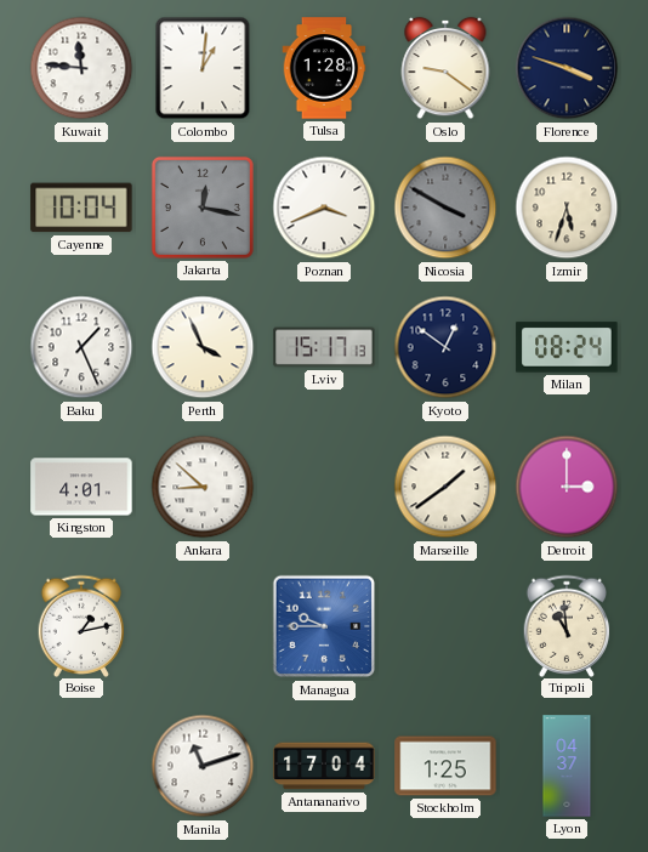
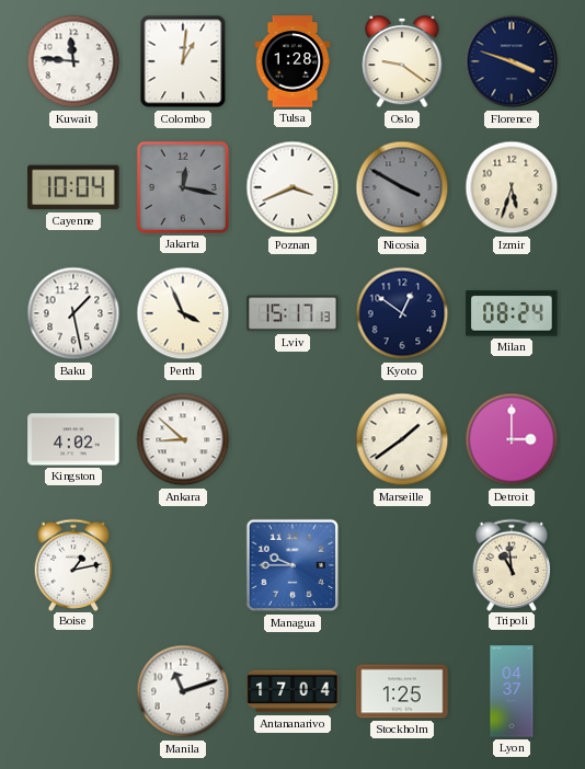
Baku: 1:26 -> 1:28 (73, 313)
Kingston: 4:01 -> 4:02 (73, 439)
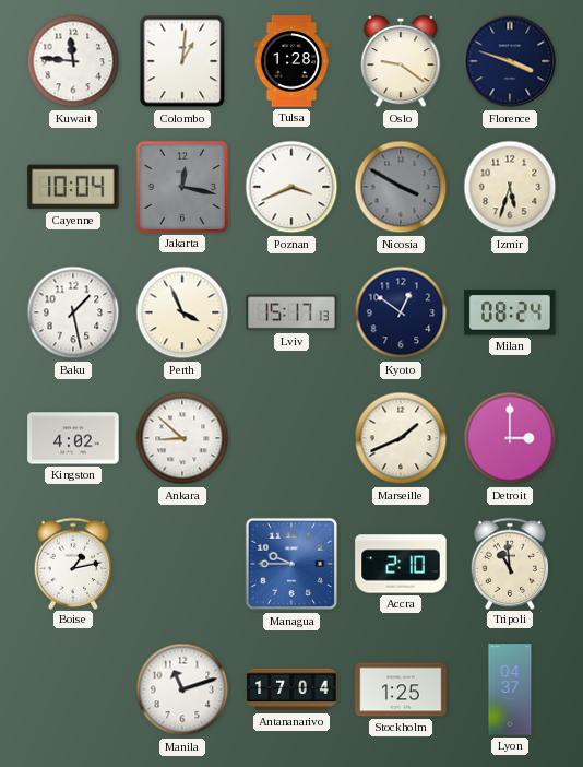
Marseille: 1:39 -> 1:41 (401, 438)
Accra: none -> 2:10 (401, 564)
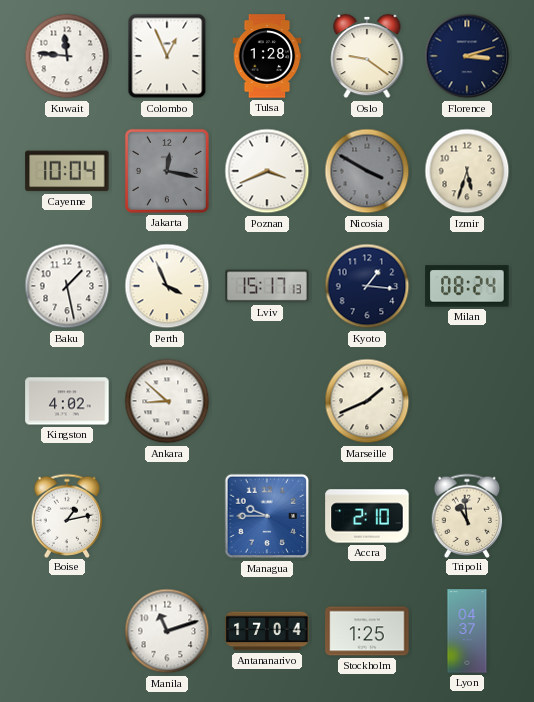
Colombo: 1:01 -> 12:56 (167, 56)
Florence: 3:48 -> 3:12 (467, 56)
Kyoto: 12:51 -> 1:16 (367, 286)
Detroit: 3:00 -> none (510, 438)
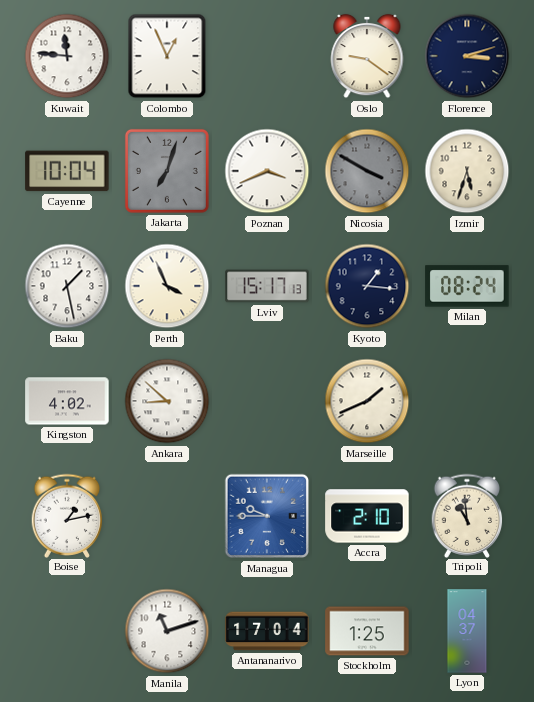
Tulsa: 1:28 -> none (267, 56)
Jakarta: 12:17 -> 7:03 (167, 171)
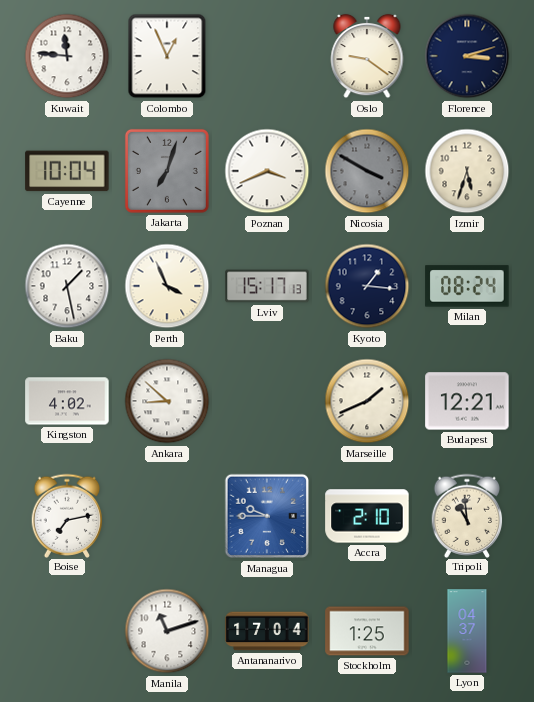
Budapest: none -> 12:21 (467, 401)
Boise: 1:13 -> 7:13 (67, 515)
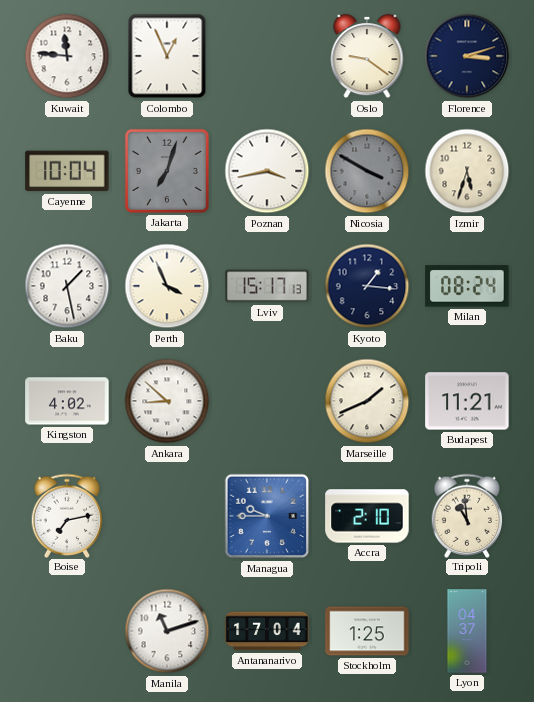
Poznan: 3:41 -> 3:43 (267, 171)
Budapest: 12:21 -> 11:21 (467, 401)
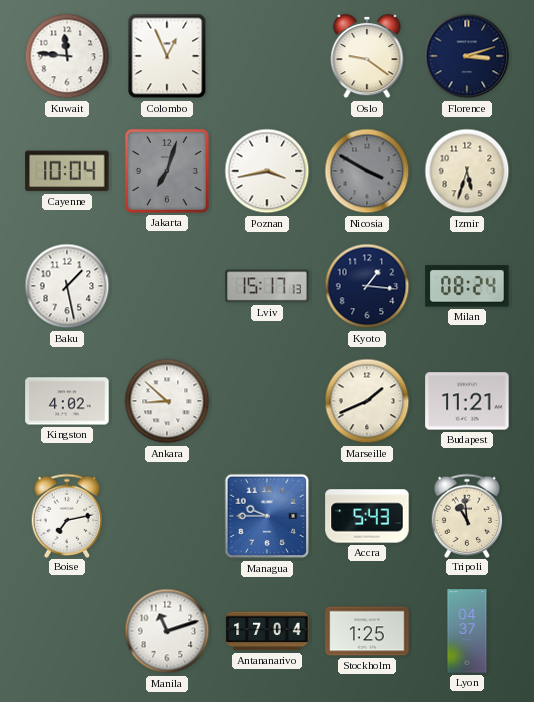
Perth: 3:56 -> none (167, 286)
Accra: 2:10 -> 5:43 (367, 516)
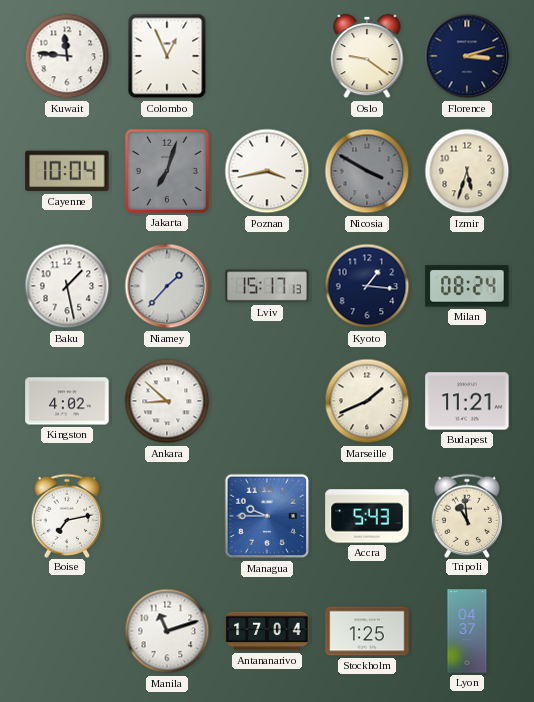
Niamey: none -> 1:37 (167, 286)
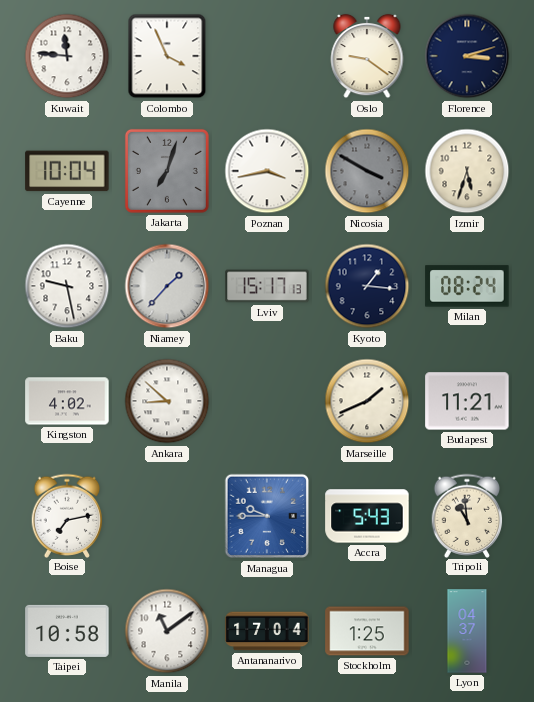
Colombo: 12:56 -> 3:56 (167, 56)
Baku: 1:28 -> 9:28 (67, 286)
Taipei: none -> 10:58 (67, 631)
Manila: 11:12 -> 11:09 (167, 631)
